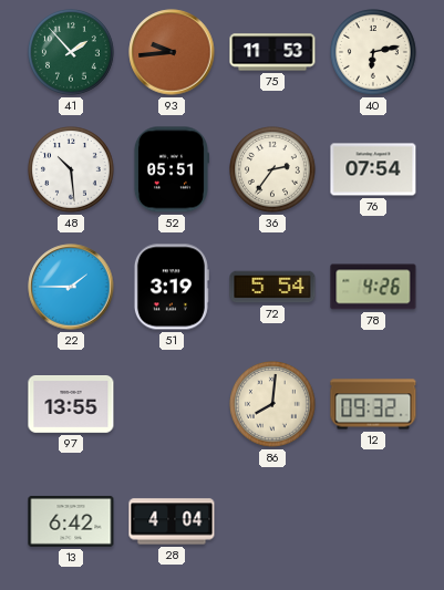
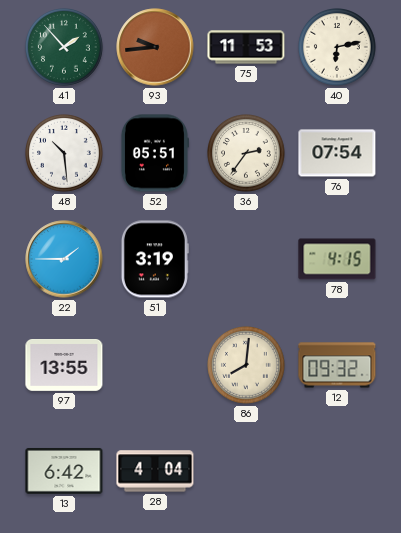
72: 5:54 -> none (272, 287)
78: 4:26 -> 4:15 (337, 259)
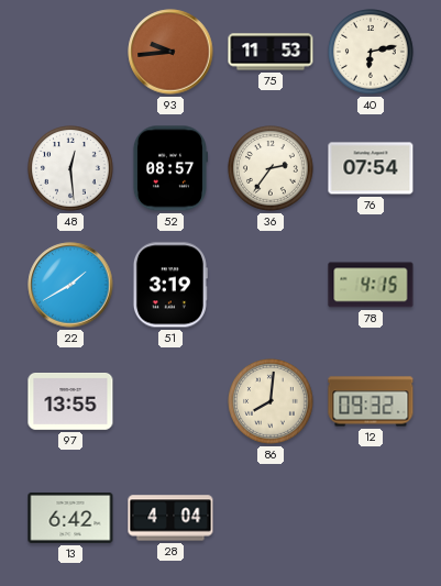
41: 1:53 -> none (65, 48)
48: 10:29 -> 12:29 (71, 169)
52: 05:51 -> 08:57 (169, 168)
22: 1:45 -> 1:40 (70, 285)
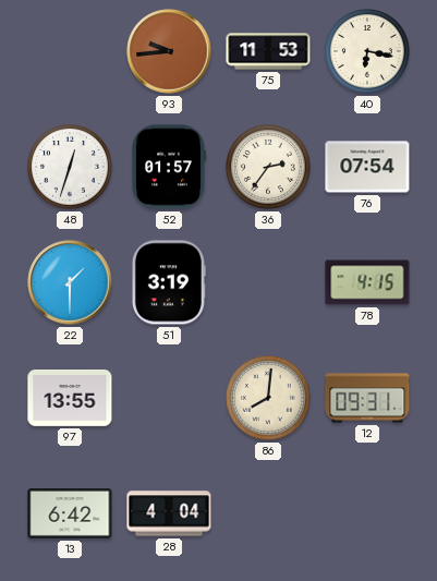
40: 6:13 -> 6:17 (368, 52)
48: 12:29 -> 12:33 (71, 168)
52: 08:57 -> 01:57 (168, 167)
22: 1:40 -> 1:30 (70, 282)
12: 09:32 -> 09:31 (367, 398)
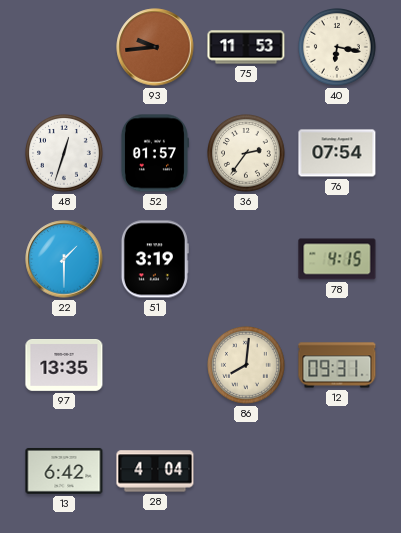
97: 13:55 -> 13:35 (64, 366)
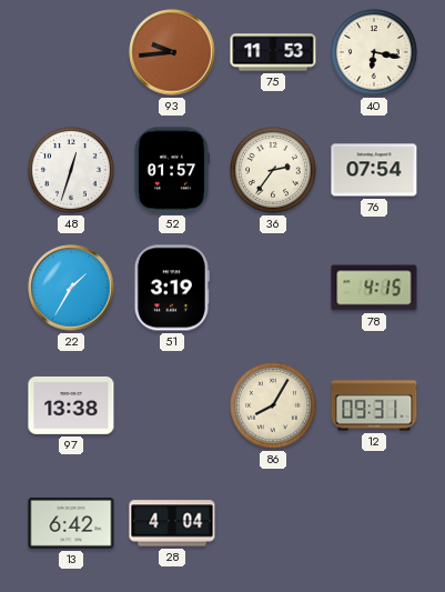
22: 1:30 -> 1:35 (71, 288)
97: 13:35 -> 13:38 (71, 407)
86: 8:01 -> 8:05 (274, 407)
